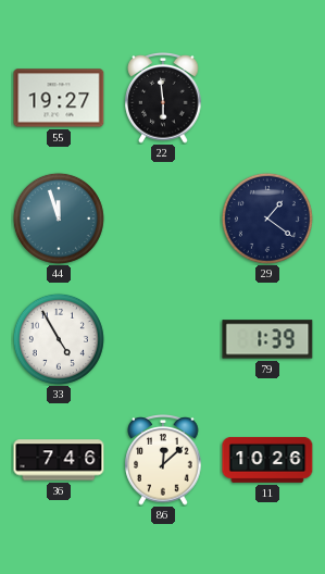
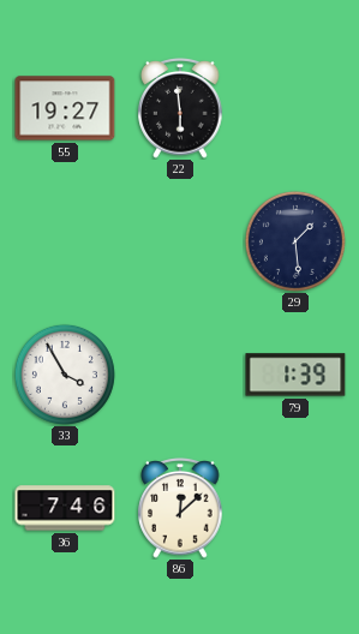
44: 11:57 -> none (59, 219)
29: 1:21 -> 1:29 (295, 241)
33: 4:55 -> 3:55 (65, 375)
11: 10:26 -> none (267, 460)
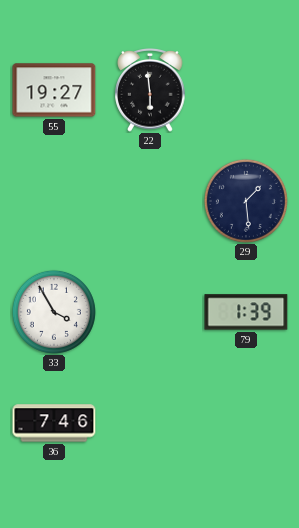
86: 12:08 -> none (180, 508)
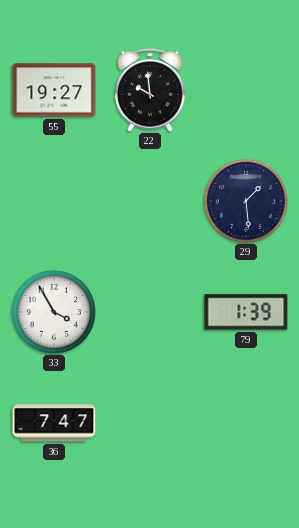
22: 5:59 -> 9:59 (150, 90)
36: 7:46 -> 7:47 (54, 423)
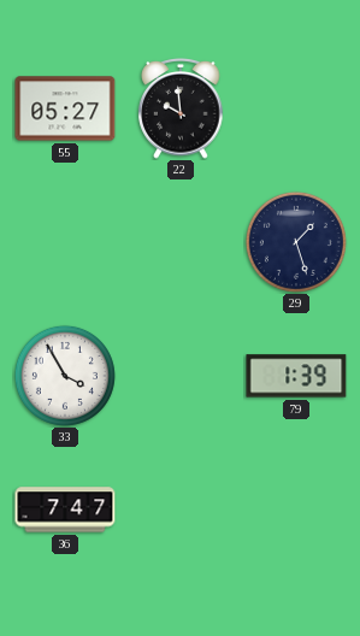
55: 19:27 -> 05:27 (65, 108)
29: 1:29 -> 1:27 (296, 242)
